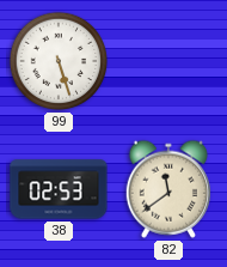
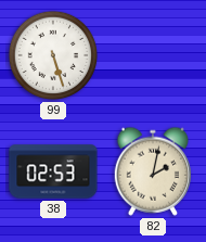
82: 11:39 -> 2:02 (152, 171)
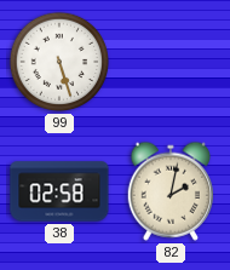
38: 02:53 -> 02:58 (59, 191)
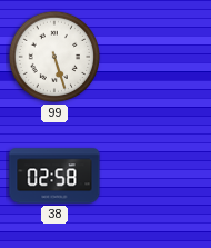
82: 2:02 -> none (169, 191)
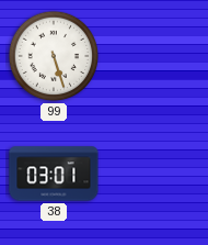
38: 02:58 -> 03:01 (54, 174)
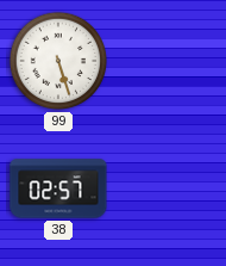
38: 03:01 -> 02:57 (58, 188)
